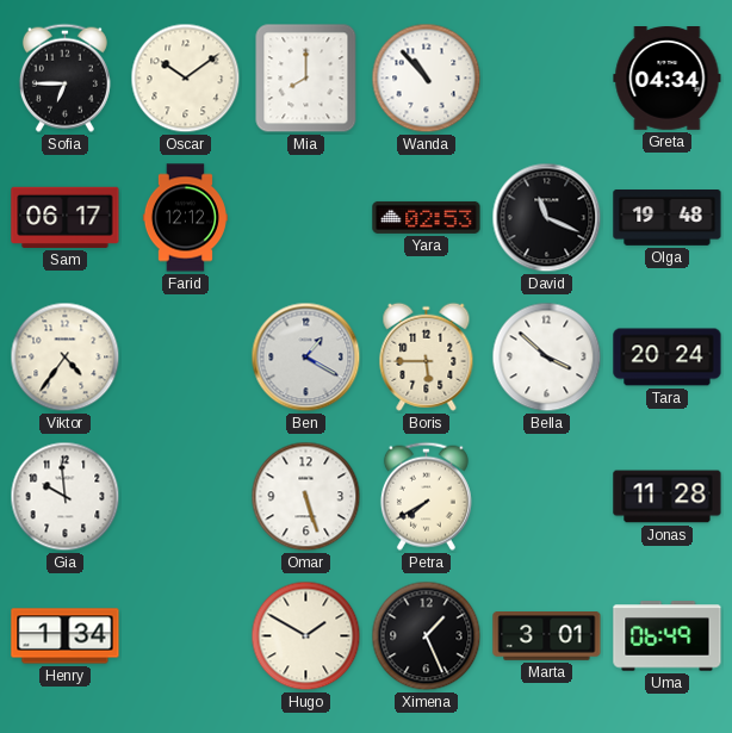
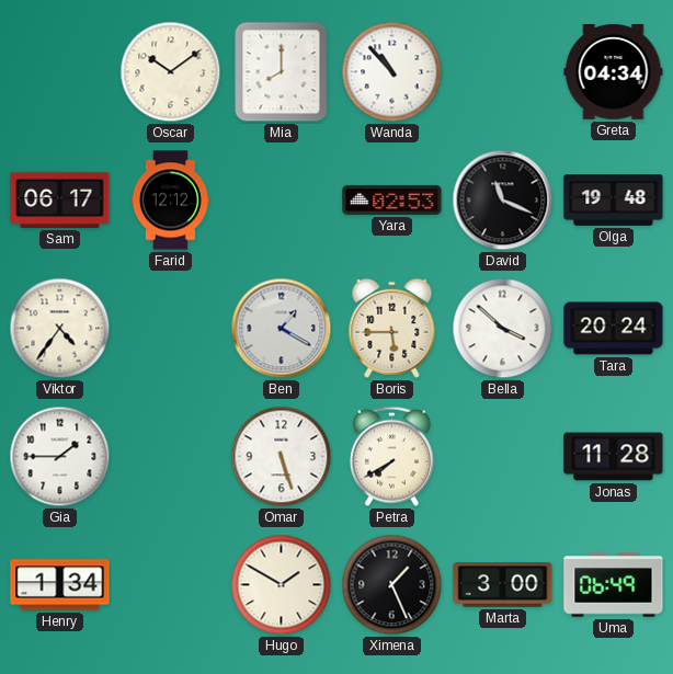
Sofia: 6:45 -> none (64, 77)
Gia: 9:59 -> 1:45 (60, 457)
Marta: 3:01 -> 3:00 (503, 585)
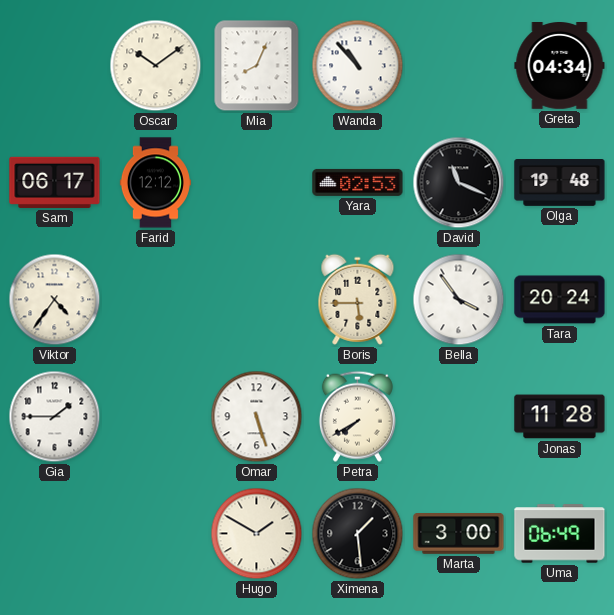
Mia: 8:00 -> 8:04 (257, 66)
Ben: 1:20 -> none (282, 329)
Bella: 3:52 -> 3:54 (459, 300)
Henry: 1:34 -> none (60, 585)
Ximena: 1:26 -> 1:29 (358, 534)
